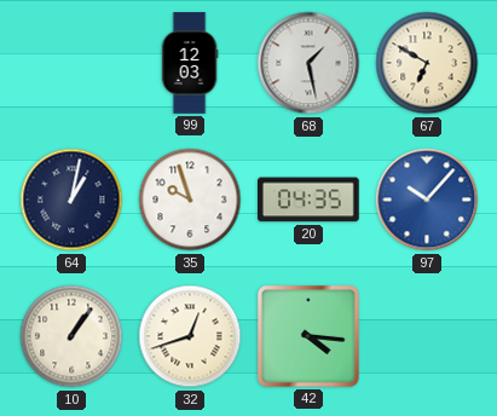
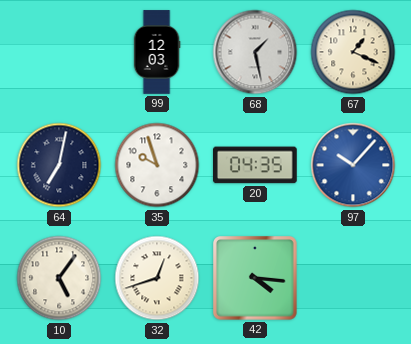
67: 6:50 -> 1:19 (353, 52)
64: 1:02 -> 7:02 (59, 165)
10: 1:06 -> 5:06 (59, 278)
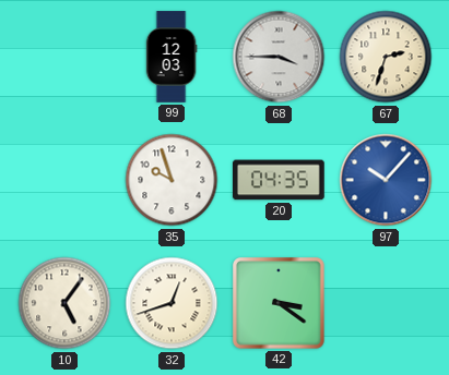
68: 1:28 -> 3:45 (279, 57)
67: 1:19 -> 2:33 (386, 57)
64: 7:02 -> none (59, 165)
42: 4:16 -> 3:21 (280, 304)
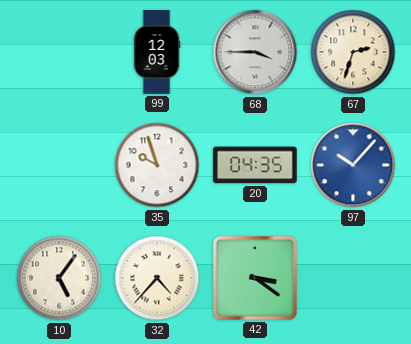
32: 12:42 -> 4:37 (157, 278)
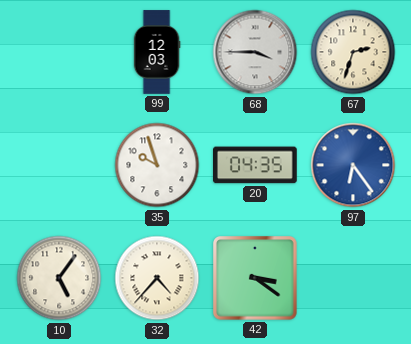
97: 10:07 -> 6:24 (353, 165)
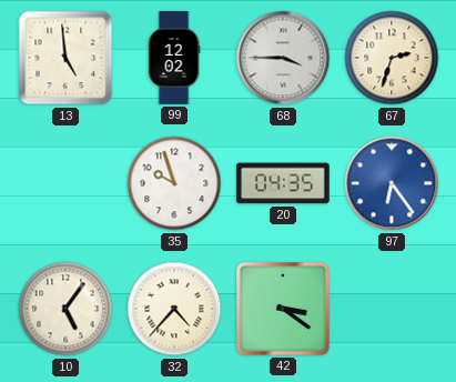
13: none -> 4:59 (65, 58)
99: 12:03 -> 12:02 (174, 58)
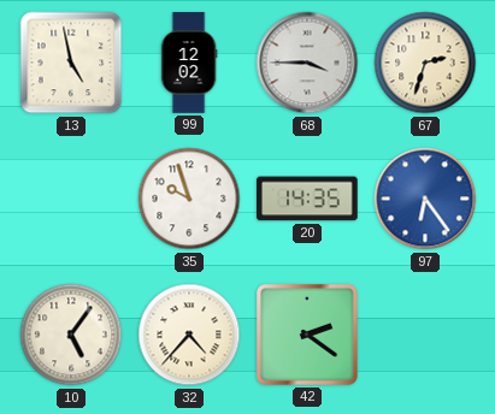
13: 4:59 -> 4:58 (71, 63)
20: 04:35 -> 14:35 (308, 199)
42: 3:21 -> 2:21 (308, 336)
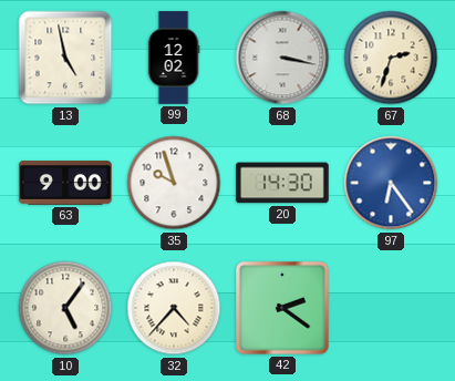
68: 3:45 -> 3:17 (282, 58)
63: none -> 9:00 (65, 184)
20: 14:35 -> 14:30 (283, 183)
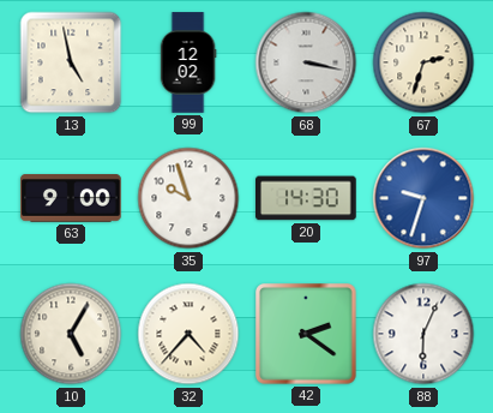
97: 6:24 -> 9:33 (423, 198)
10: 5:06 -> 5:05 (71, 334)
88: none -> 6:04 (423, 334)
